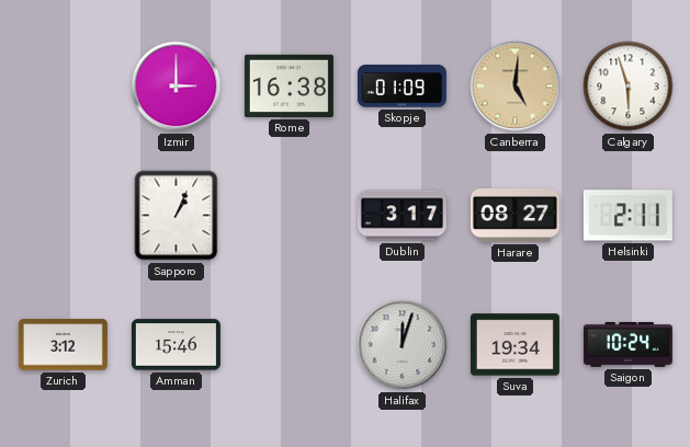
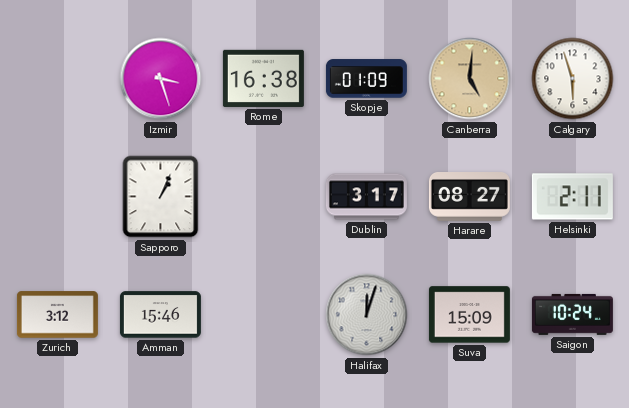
Izmir: 3:00 -> 3:27 (161, 79)
Suva: 19:34 -> 15:09 (469, 315)
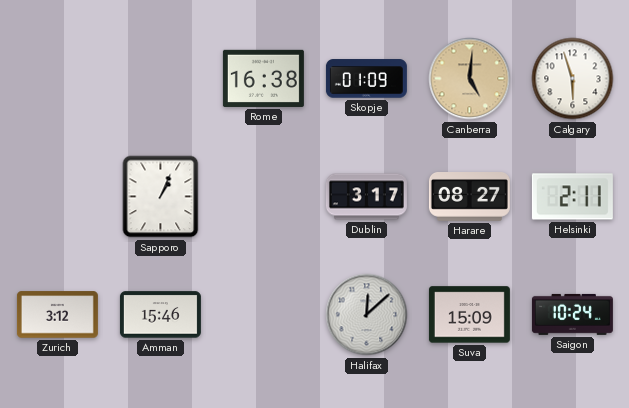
Izmir: 3:27 -> none (161, 79)
Halifax: 12:03 -> 12:08 (367, 315)
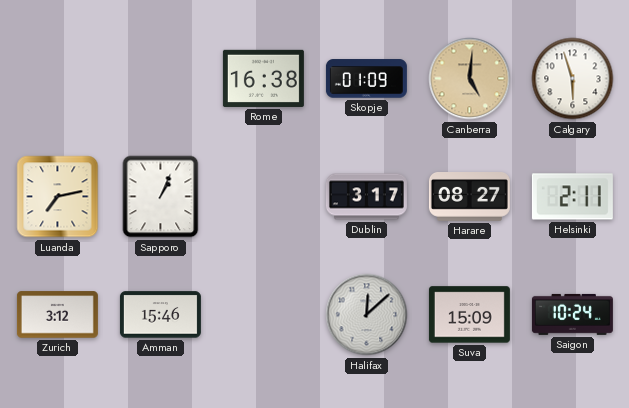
Luanda: none -> 7:13 (58, 197)
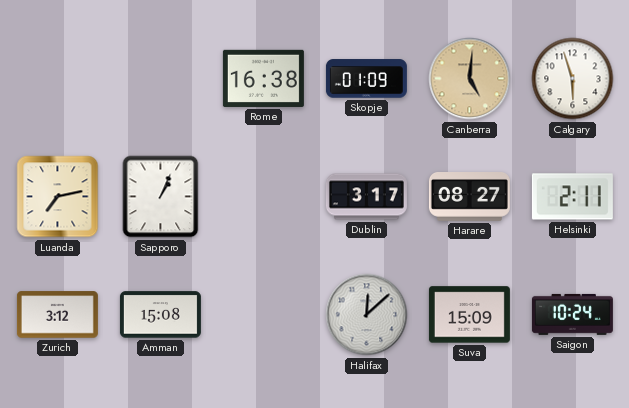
Amman: 15:46 -> 15:08 (160, 315)
